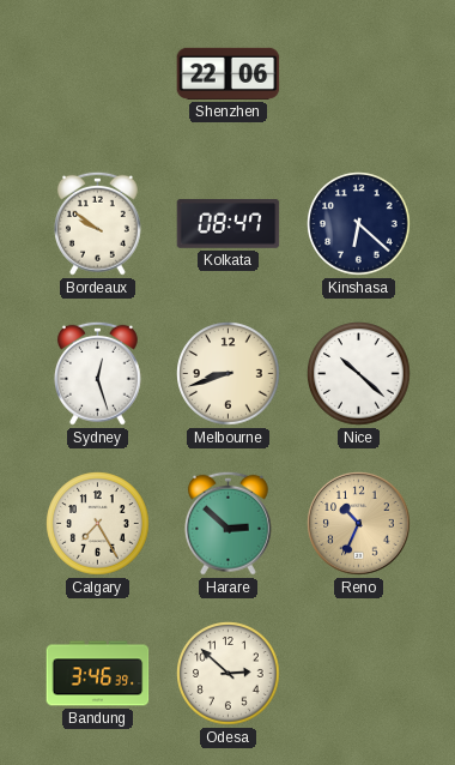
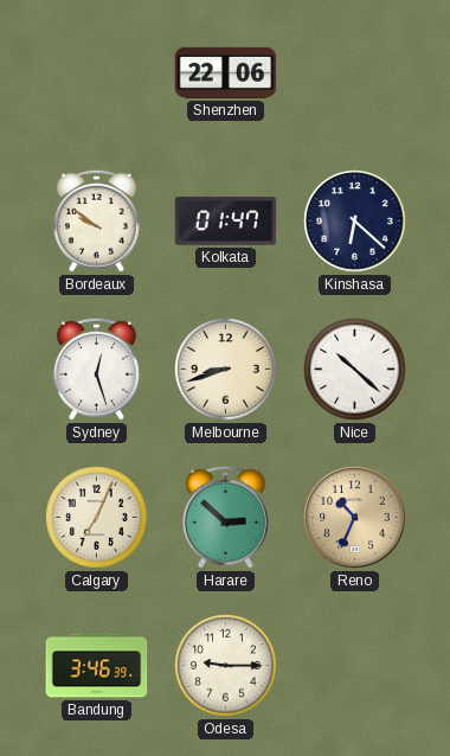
Kolkata: 08:47 -> 01:47 (226, 222)
Calgary: 7:25 -> 7:04 (97, 518)
Odesa: 2:52 -> 9:15 (226, 666)
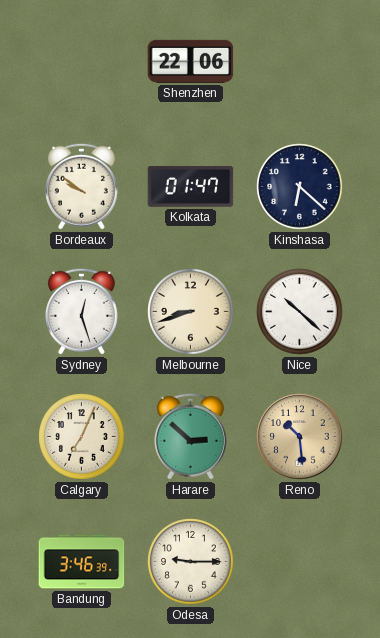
Reno: 10:34 -> 10:29 (300, 437)
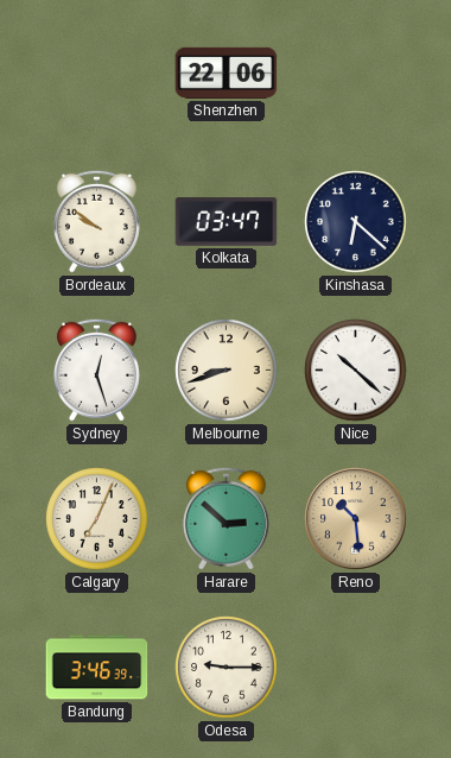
Kolkata: 01:47 -> 03:47 (227, 222)
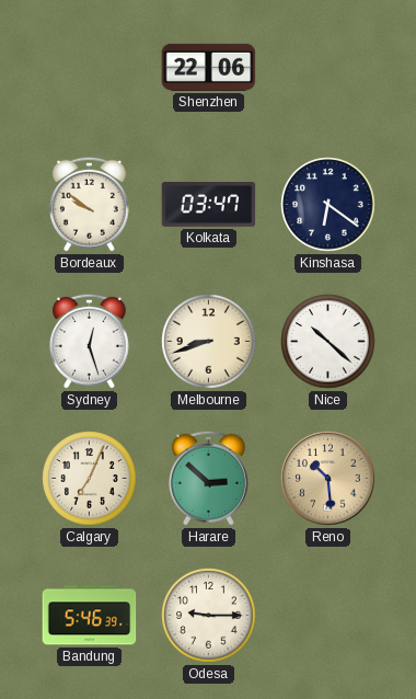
Kinshasa: 6:22 -> 6:21 (328, 205)
Bandung: 3:46 -> 5:46 (90, 616)
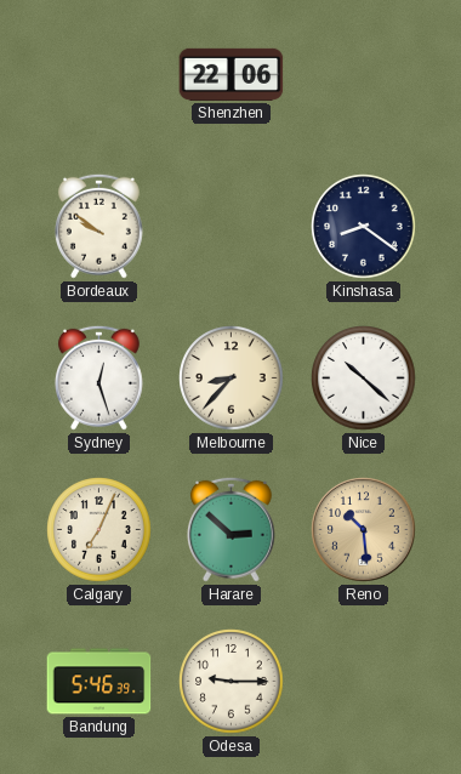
Kolkata: 03:47 -> none (209, 205)
Kinshasa: 6:21 -> 8:21 (364, 227)
Melbourne: 8:42 -> 8:37 (232, 379)
